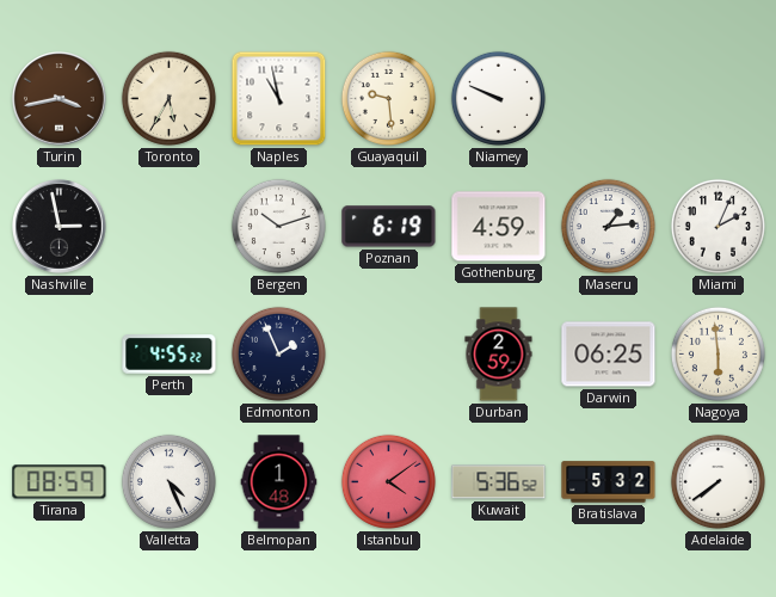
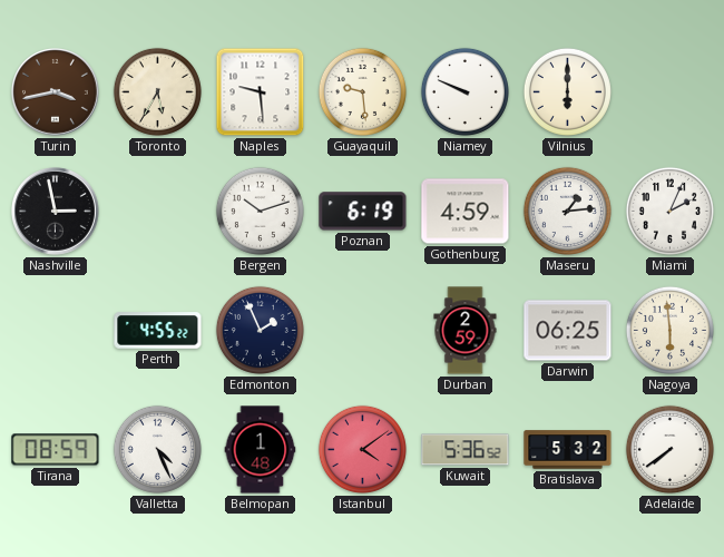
Naples: 10:58 -> 9:29 (261, 92)
Vilnius: none -> 6:00 (567, 91)
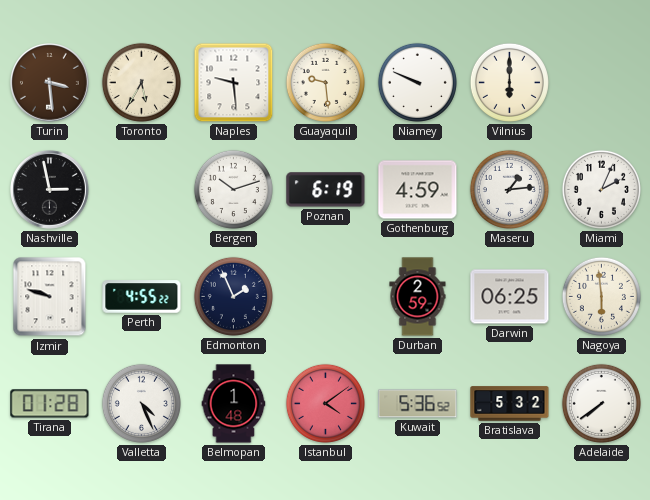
Turin: 3:43 -> 3:29 (50, 83)
Izmir: none -> 9:48 (50, 297)
Tirana: 08:59 -> 01:28 (50, 404)
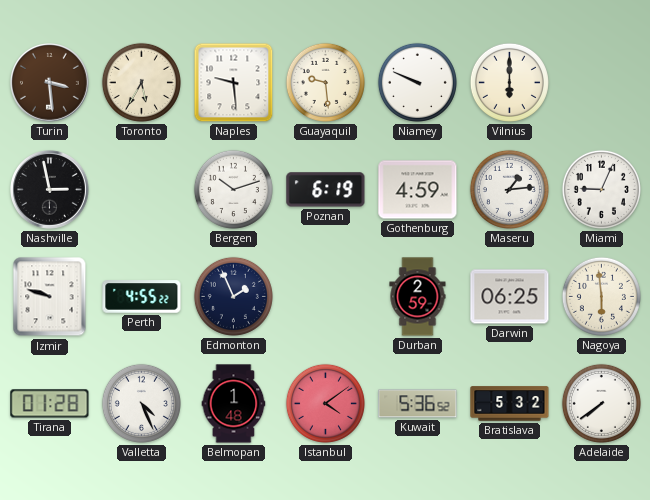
Miami: 2:04 -> 9:04 (601, 189)
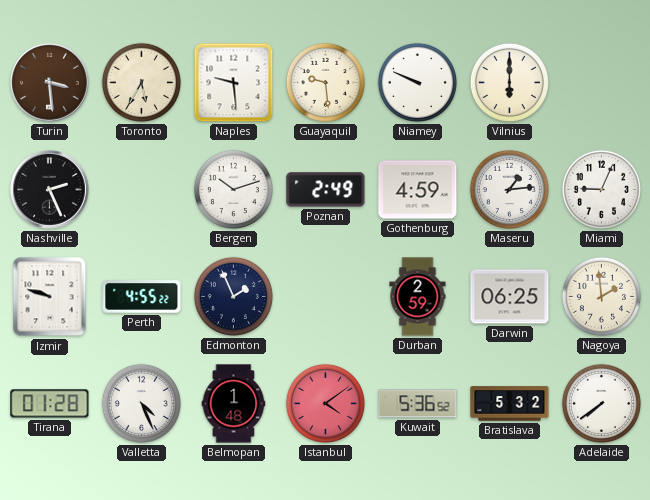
Nashville: 2:58 -> 2:26 (50, 190)
Poznan: 6:19 -> 2:49 (326, 190)
Nagoya: 5:59 -> 1:59 (601, 296)
